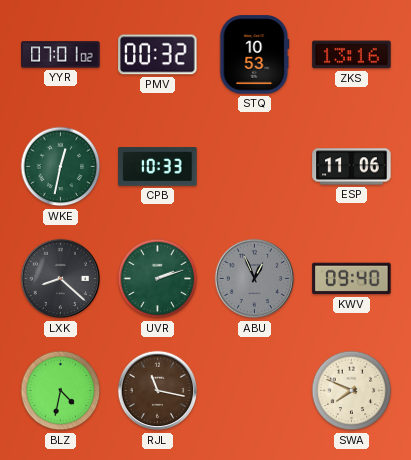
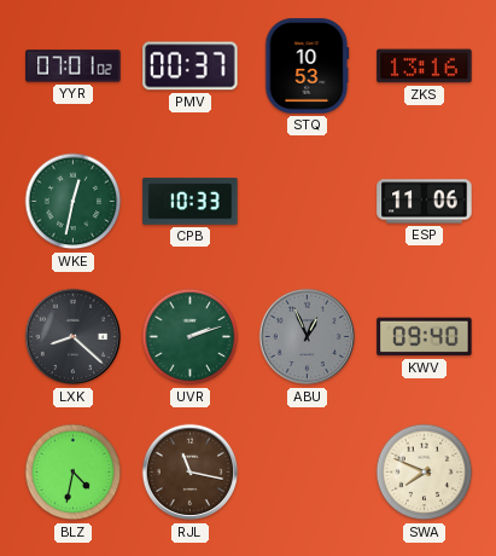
PMV: 00:32 -> 00:37 (191, 66)
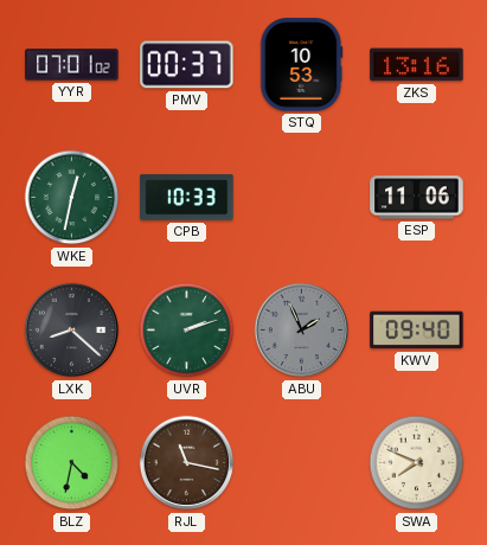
ABU: 12:56 -> 1:56 (302, 331)
